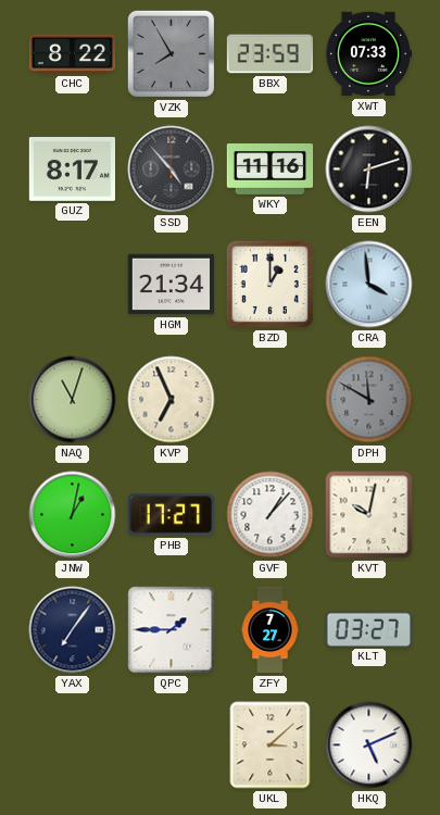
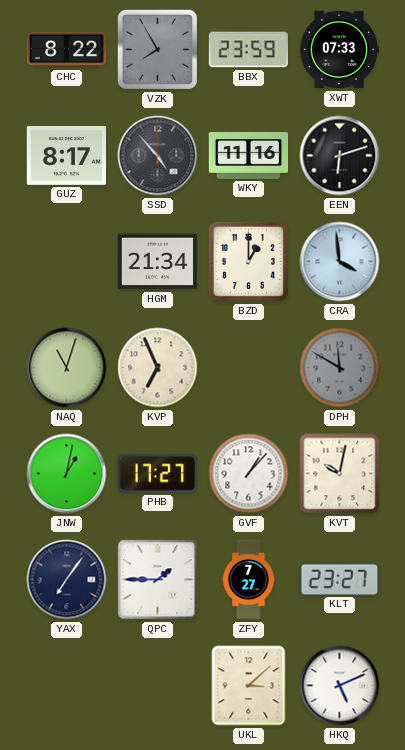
KLT: 03:27 -> 23:27 (339, 579)
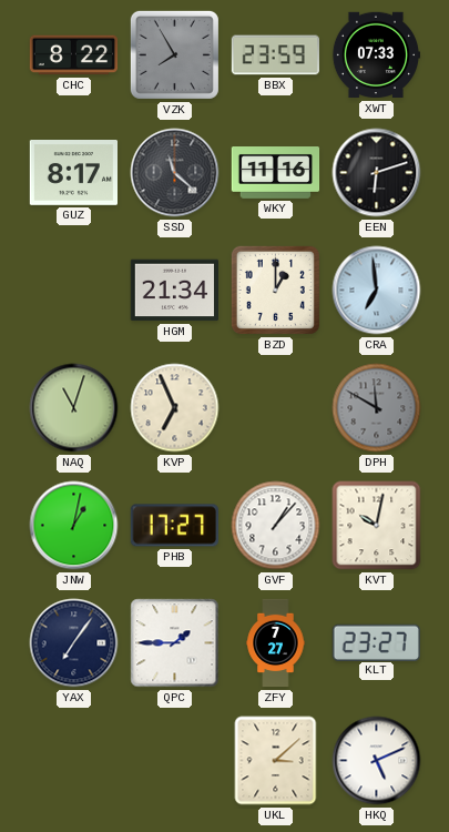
SSD: 4:53 -> 11:22 (175, 173)
CRA: 3:59 -> 6:59 (377, 291)
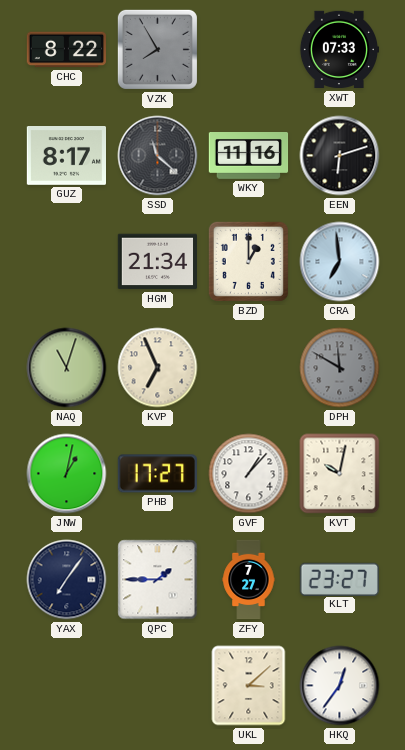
BBX: 23:59 -> none (275, 55)
HKQ: 5:11 -> 12:36 (340, 686)
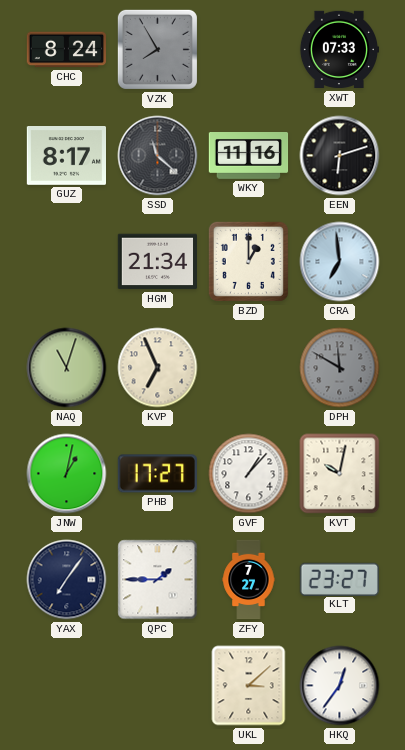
CHC: 8:22 -> 8:24 (66, 50)
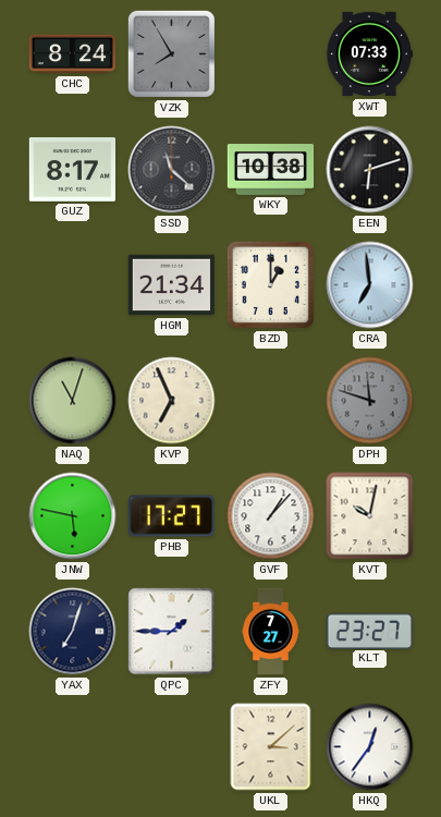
WKY: 11:16 -> 10:38 (271, 170)
DPH: 11:50 -> 11:48 (370, 401)
JNW: 1:02 -> 5:47 (73, 516)
YAX: 7:06 -> 7:03 (73, 632)
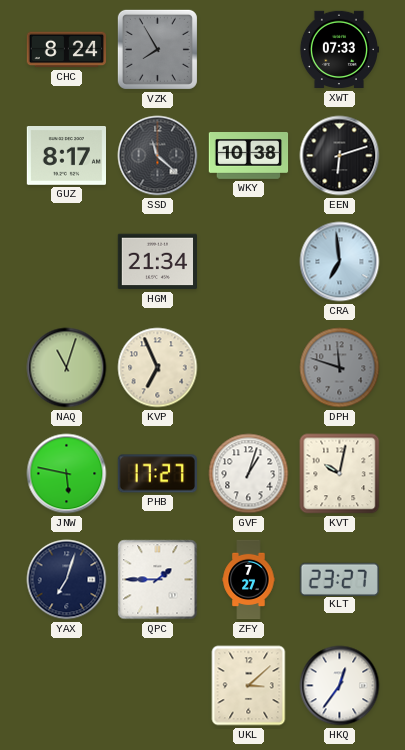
BZD: 1:00 -> none (270, 284)
GVF: 1:07 -> 1:03 (249, 474)
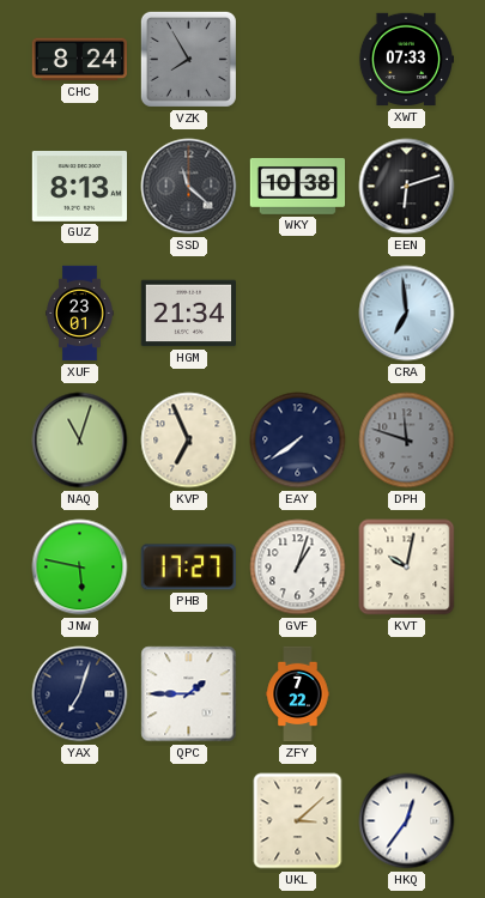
GUZ: 8:17 -> 8:13 (79, 187)
XUF: none -> 23:01 (80, 314)
EAY: none -> 7:39 (298, 441)
ZFY: 7:27 -> 7:22 (298, 694)
KLT: 23:27 -> none (339, 579)
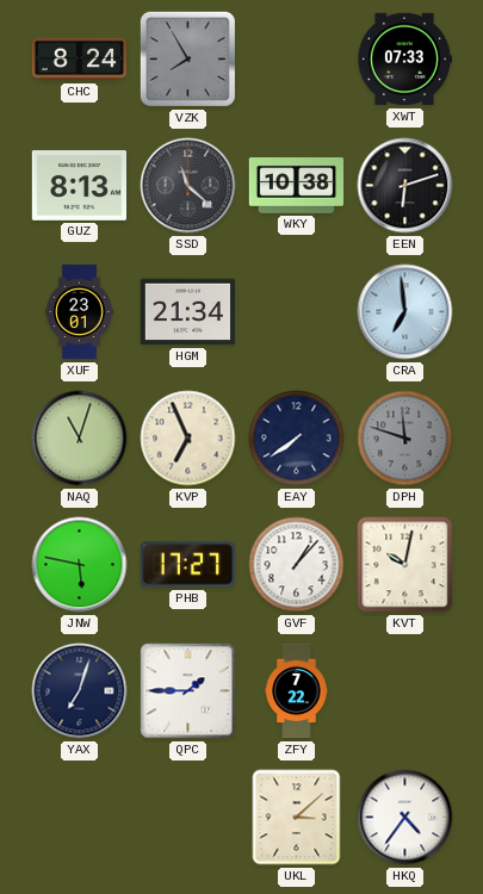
GVF: 1:03 -> 1:07 (297, 565)
HKQ: 12:36 -> 4:36 (405, 818)
